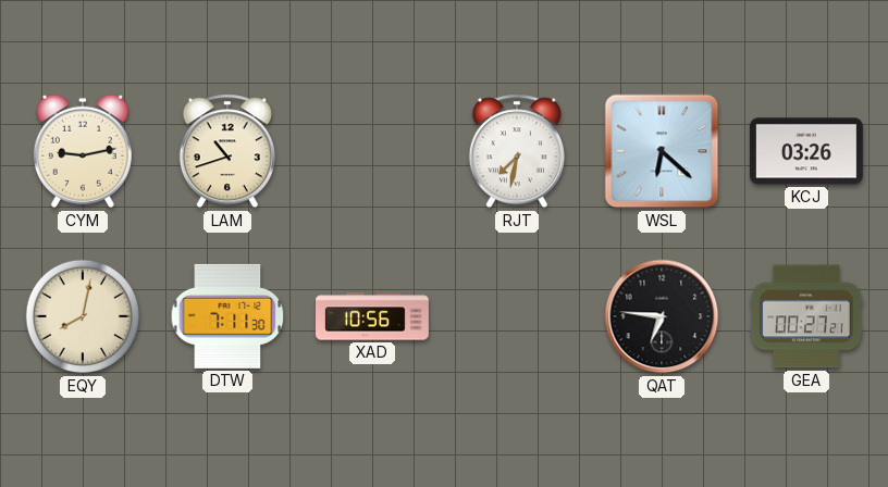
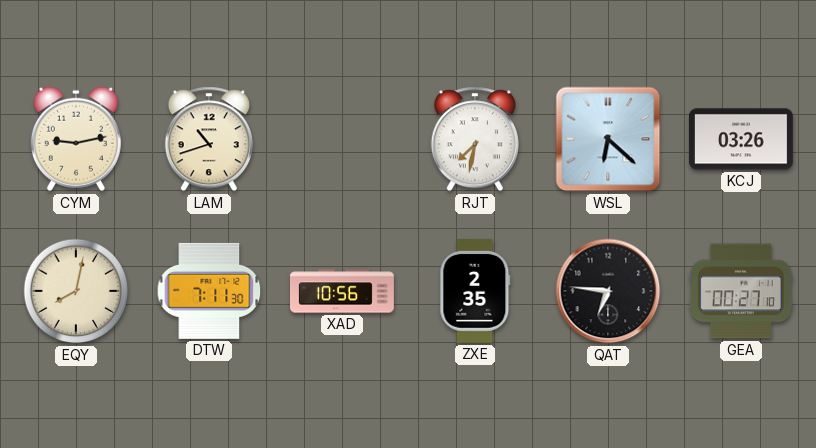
ZXE: none -> 2:35 (475, 291)
GEA: 00:27:21 -> 00:27:10 (741, 291)
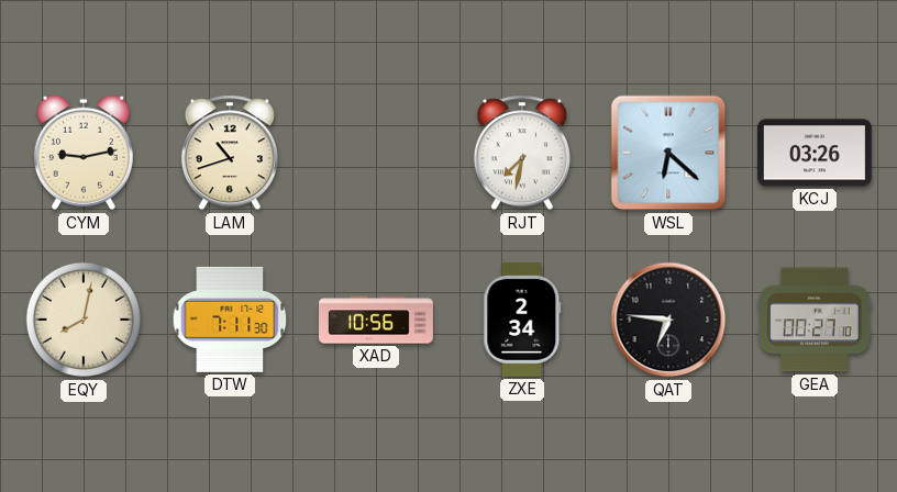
ZXE: 2:35 -> 2:34 (522, 320)
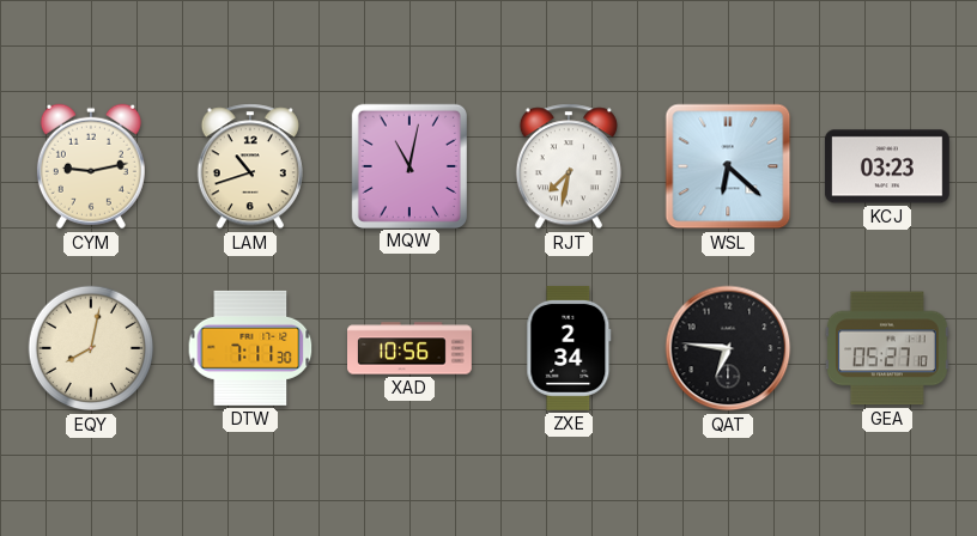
MQW: none -> 11:02 (409, 165)
KCJ: 03:26 -> 03:23 (887, 166)
GEA: 00:27 -> 05:27 (887, 348)
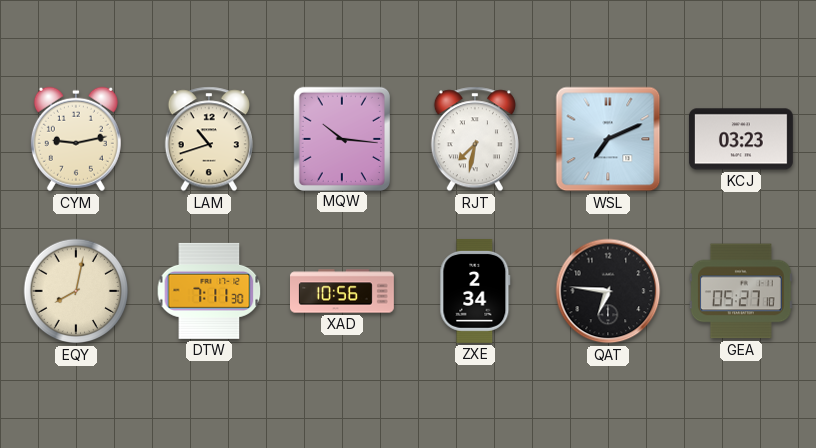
MQW: 11:02 -> 10:16 (342, 138)
WSL: 6:22 -> 7:11 (608, 139)
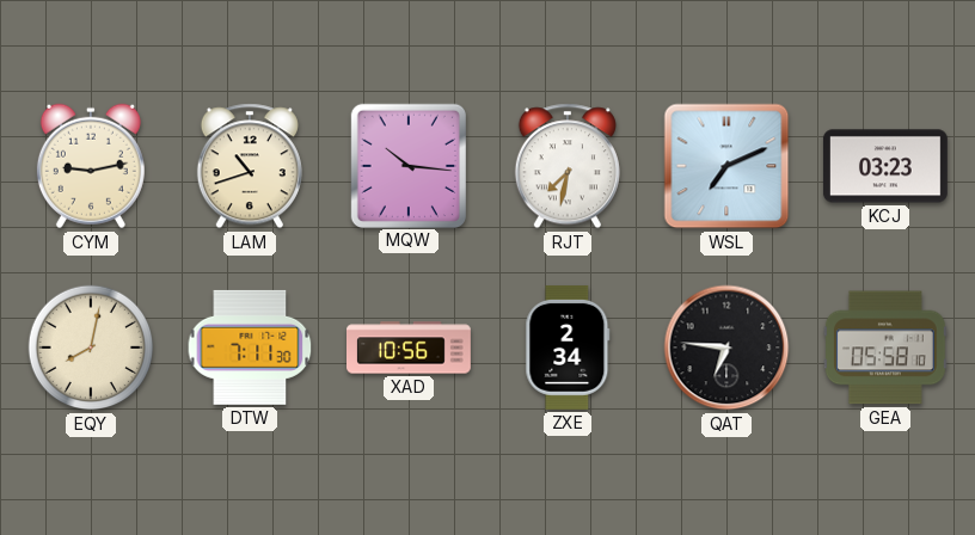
GEA: 05:27 -> 05:58 (885, 348)
